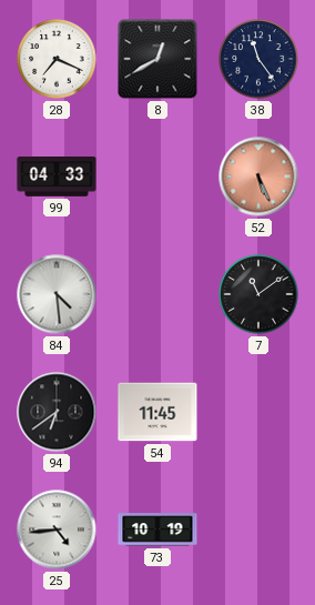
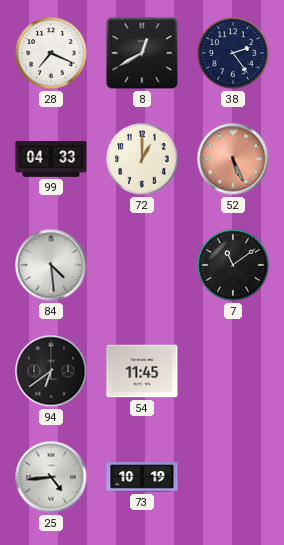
38: 11:24 -> 2:24 (233, 53)
72: none -> 1:00 (142, 159)
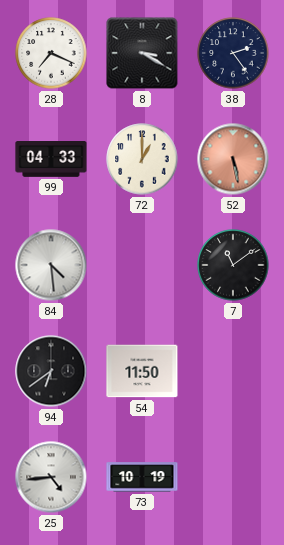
8: 12:40 -> 3:20 (142, 53)
52: 5:26 -> 5:28 (233, 159)
54: 11:45 -> 11:50 (142, 371)
